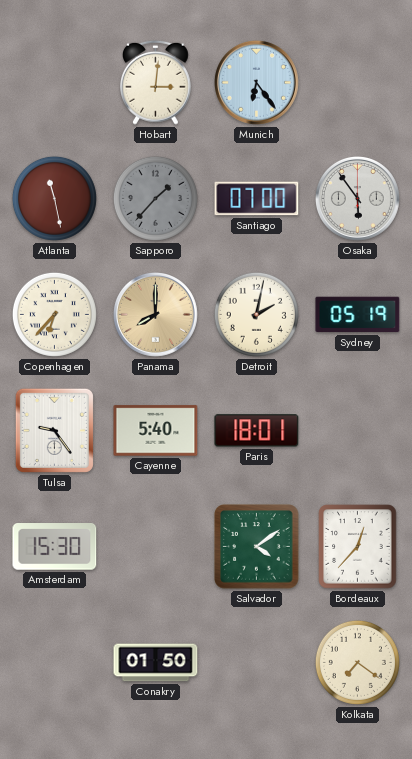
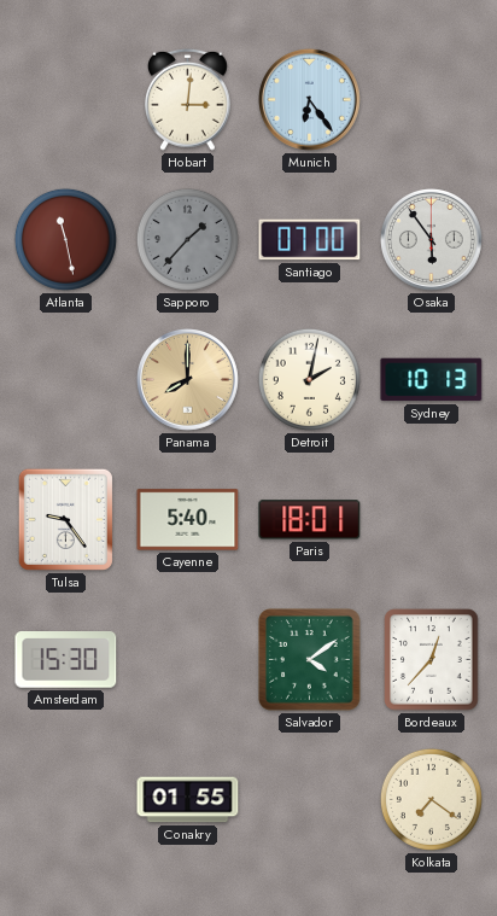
Copenhagen: 6:37 -> none (54, 314)
Sydney: 05:19 -> 10:13 (432, 380)
Conakry: 01:50 -> 01:55 (188, 800)
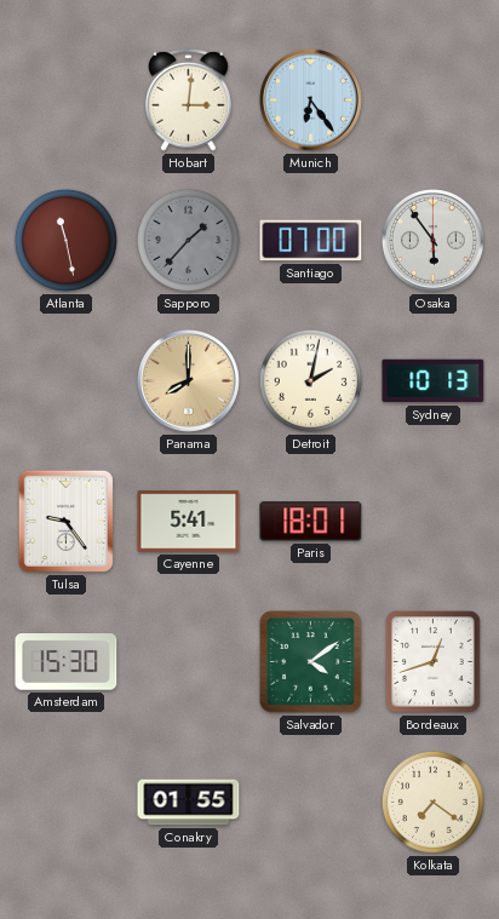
Cayenne: 5:40 -> 5:41 (189, 522)
Bordeaux: 12:37 -> 12:42 (434, 662)
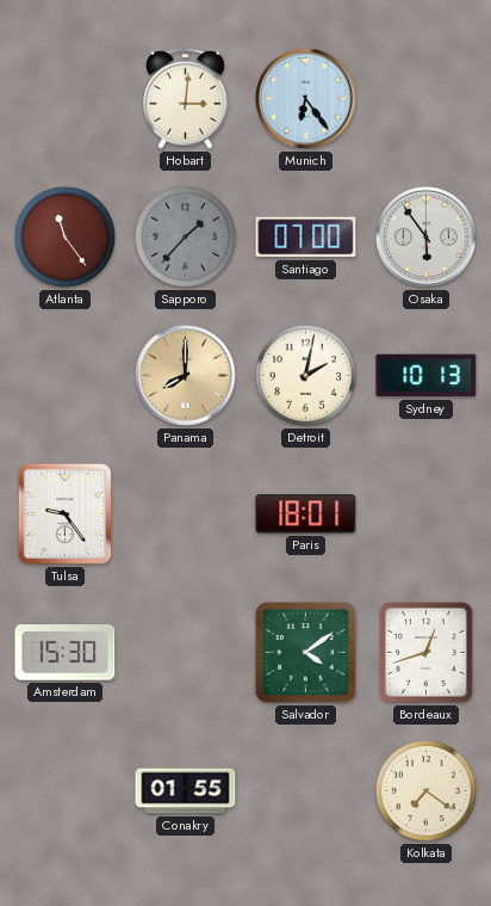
Atlanta: 11:28 -> 11:24 (64, 236)
Cayenne: 5:41 -> none (189, 522)
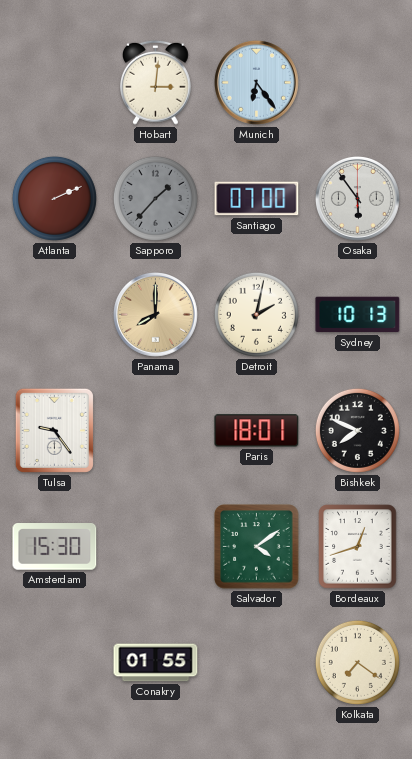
Atlanta: 11:24 -> 2:11 (54, 198)
Bishkek: none -> 7:49 (357, 430)
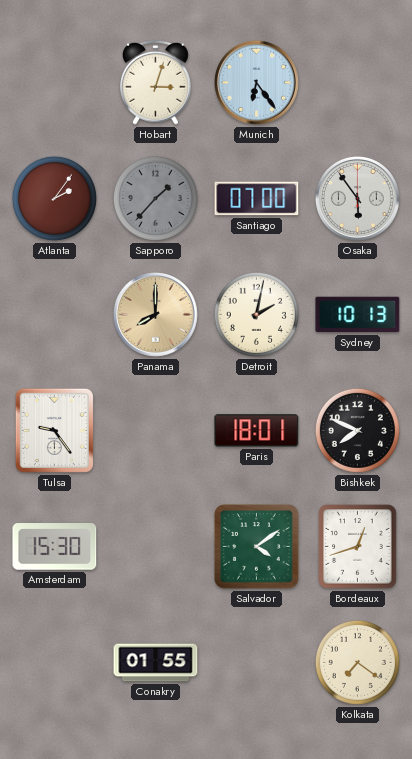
Hobart: 3:01 -> 3:03 (156, 82)
Atlanta: 2:11 -> 2:06 (54, 198)
